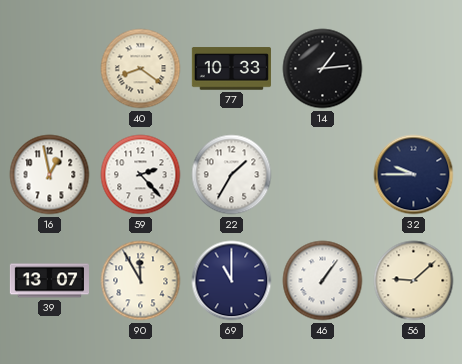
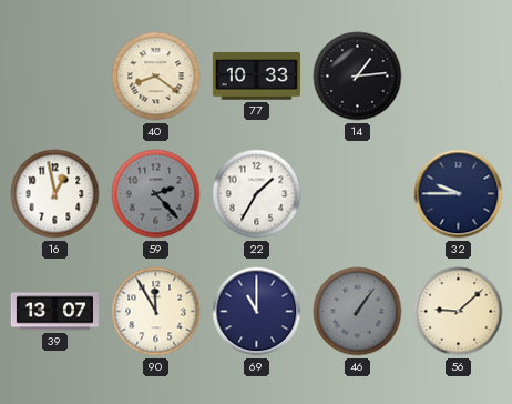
59 dial: white -> grey (156, 194)
46 dial: white -> grey (358, 312)
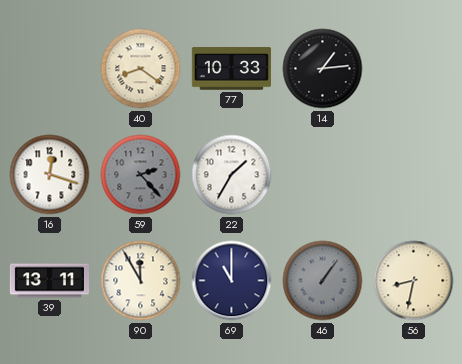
16: 12:58 -> 12:18 (50, 175)
32: 9:45 -> none (459, 194)
39: 13:07 -> 13:11 (49, 281)
56: 9:08 -> 8:32 (414, 281)
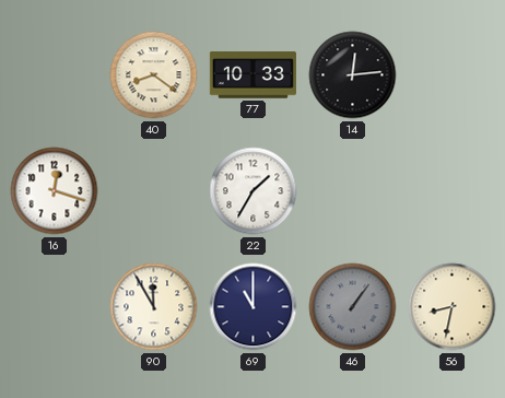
14: 1:14 -> 12:14 (353, 75)
59: 2:23 -> none (141, 175)
39: 13:11 -> none (49, 281)
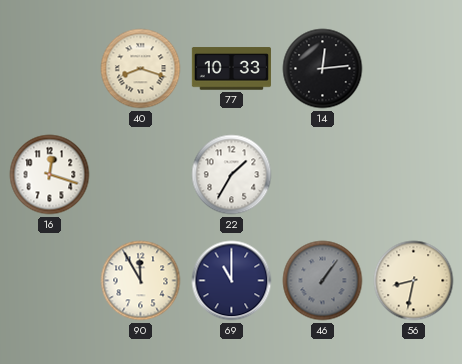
40: 8:21 -> 8:18 (141, 69)
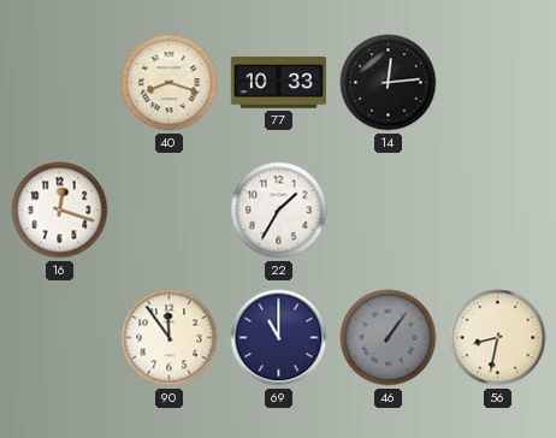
90: 11:55 -> 11:54 (170, 338)
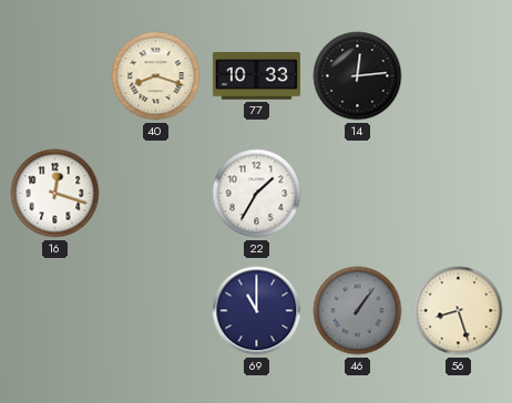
90: 11:54 -> none (170, 338)
56: 8:32 -> 8:27 (459, 311)
